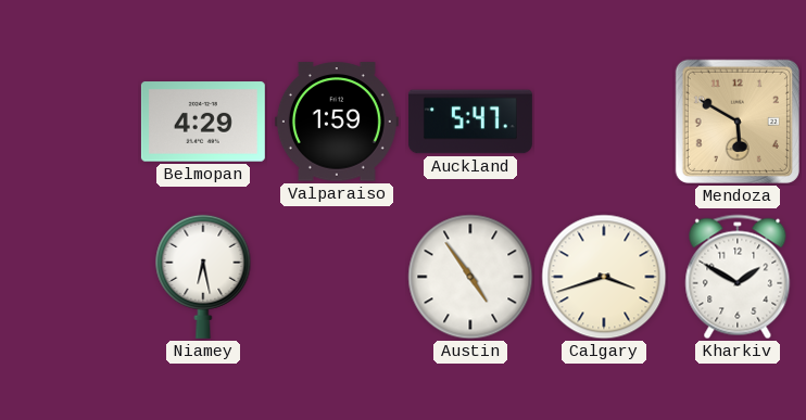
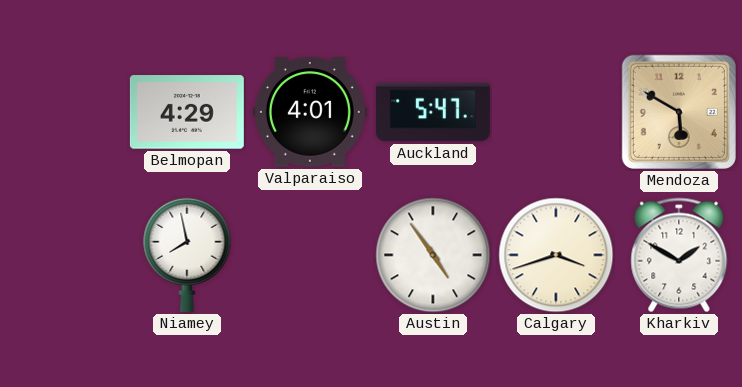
Valparaiso: 1:59 -> 4:01 (310, 112)
Niamey: 6:28 -> 7:58 (187, 255)
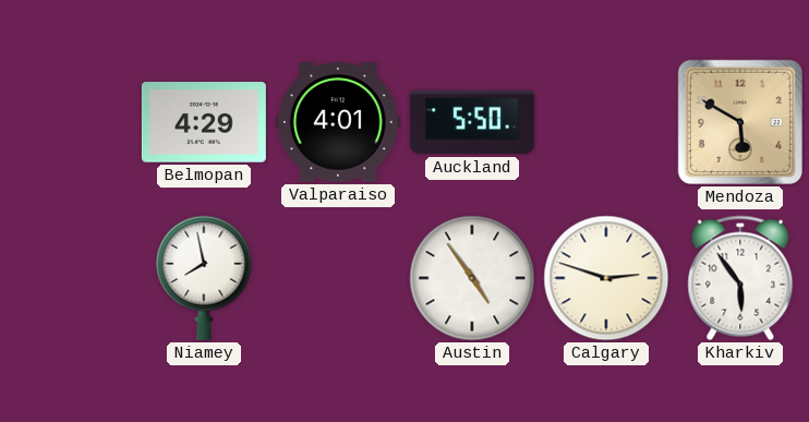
Auckland: 5:47 -> 5:50 (472, 122)
Calgary: 3:42 -> 2:48 (606, 278)
Kharkiv: 1:50 -> 5:54 (740, 278)
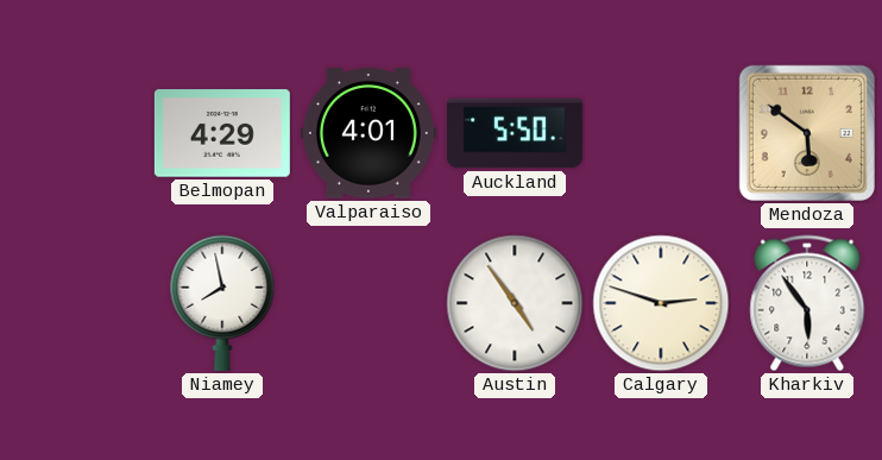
Mendoza: 5:50 -> 5:51 (807, 133)
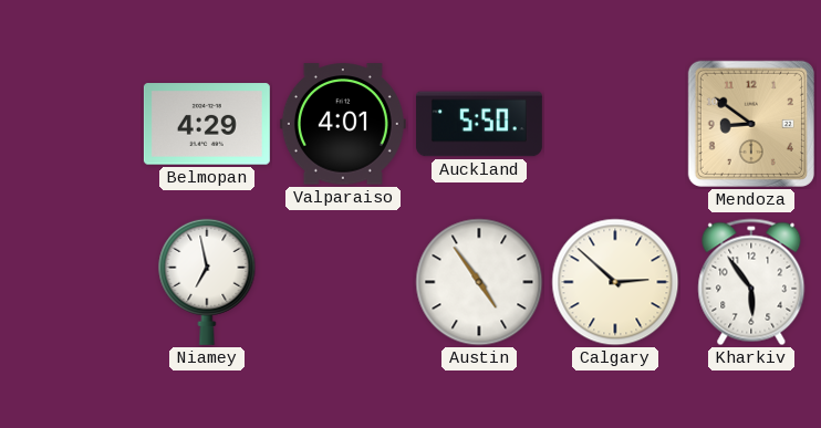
Mendoza: 5:51 -> 8:51 (751, 124)
Niamey: 7:58 -> 6:58 (207, 282)
Calgary: 2:48 -> 2:52 (615, 282)
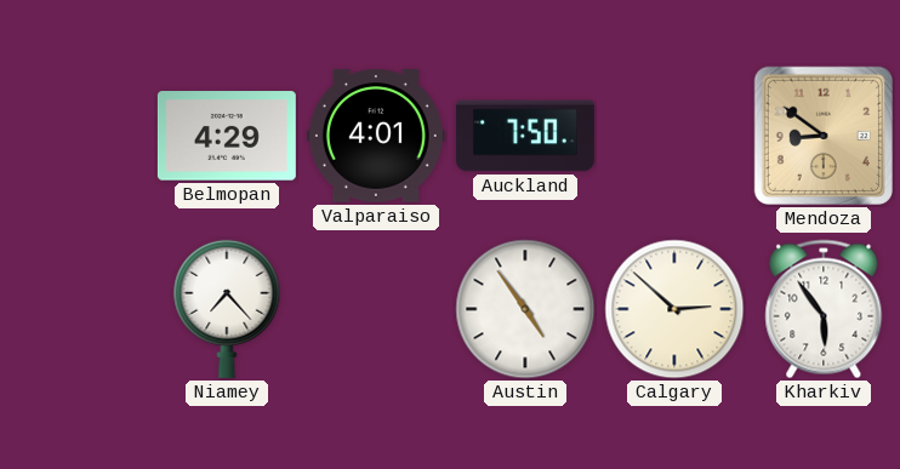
Auckland: 5:50 -> 7:50 (525, 136)
Niamey: 6:58 -> 7:23 (227, 309)
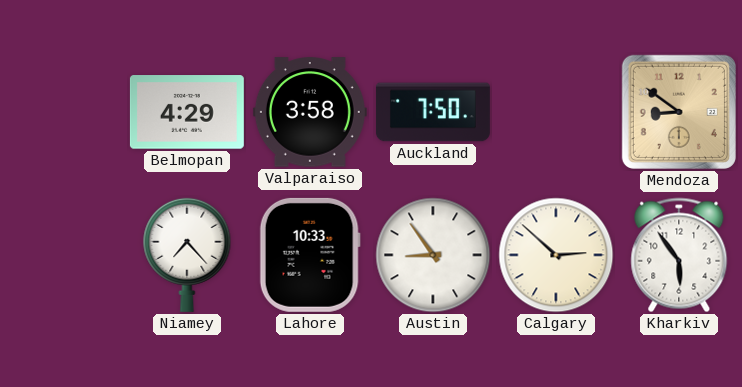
Valparaiso: 4:01 -> 3:58 (310, 112)
Lahore: none -> 10:33 (310, 255)
Austin: 4:54 -> 8:54 (433, 255)
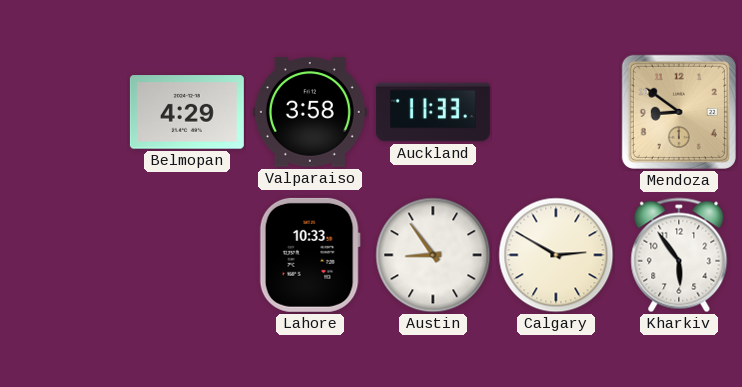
Auckland: 7:50 -> 11:33 (433, 112)
Niamey: 7:23 -> none (187, 255)
Calgary: 2:52 -> 2:50 (556, 255)
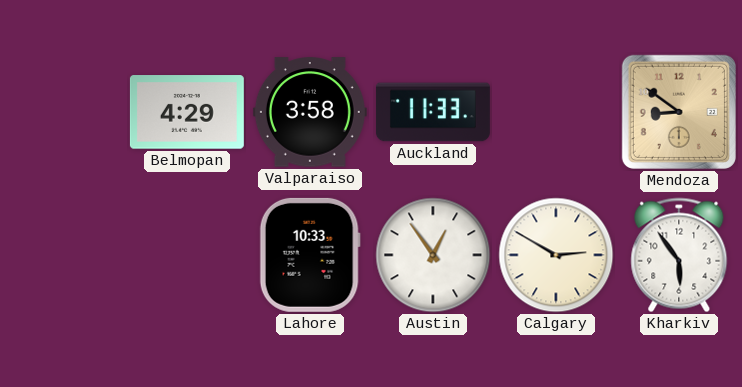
Austin: 8:54 -> 12:54 (433, 255)
